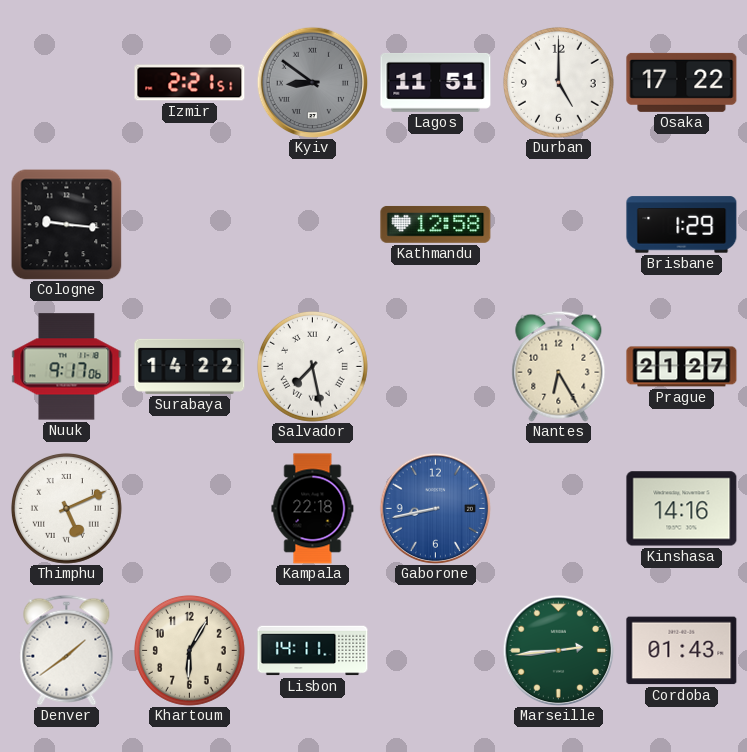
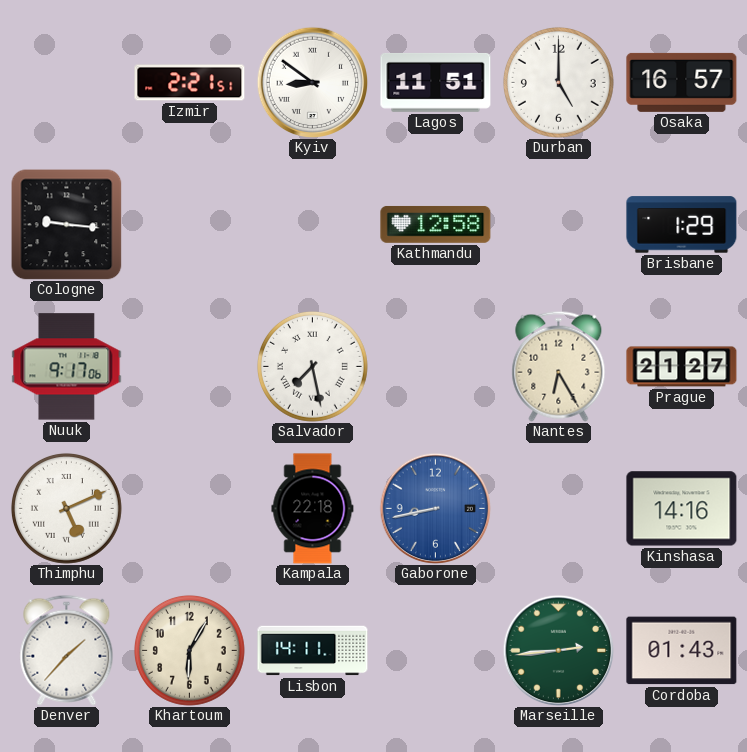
Kyiv dial: grey -> white (312, 82)
Osaka: 17:22 -> 16:57 (682, 82)
Surabaya: 14:22 -> none (190, 366)
Denver: 1:39 -> 1:37 (67, 650)
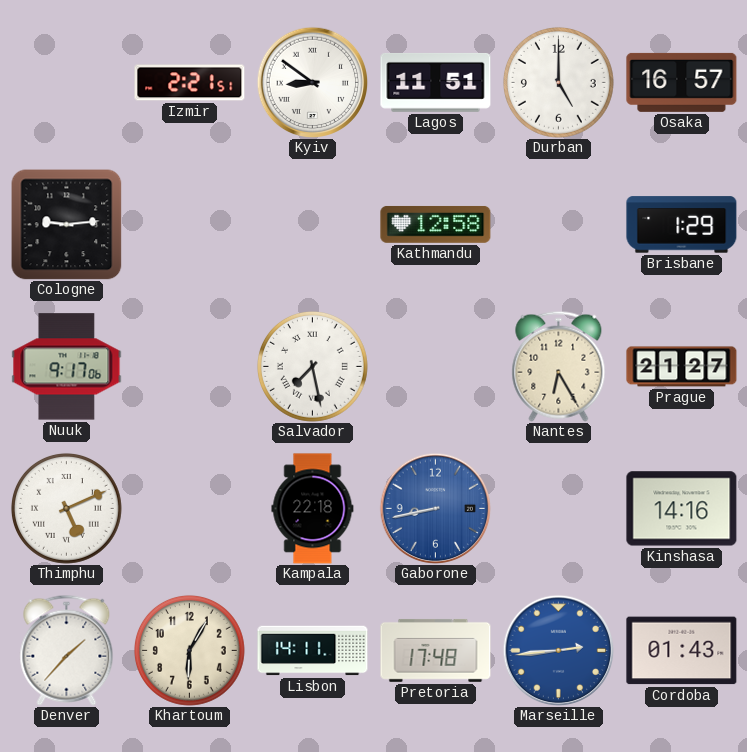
Cologne: 9:16 -> 9:14 (66, 225)
Pretoria: none -> 17:48 (436, 650)
Marseille dial: green -> blue (558, 650)
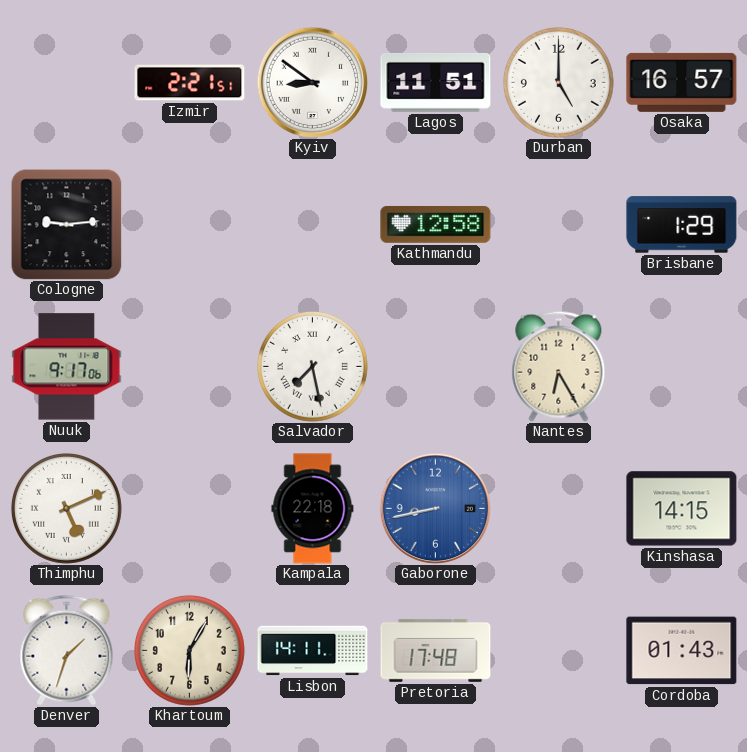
Prague: 21:27 -> none (682, 367)
Kinshasa: 14:16 -> 14:15 (682, 509)
Denver: 1:37 -> 1:33 (67, 650)
Marseille: 2:44 -> none (558, 650)
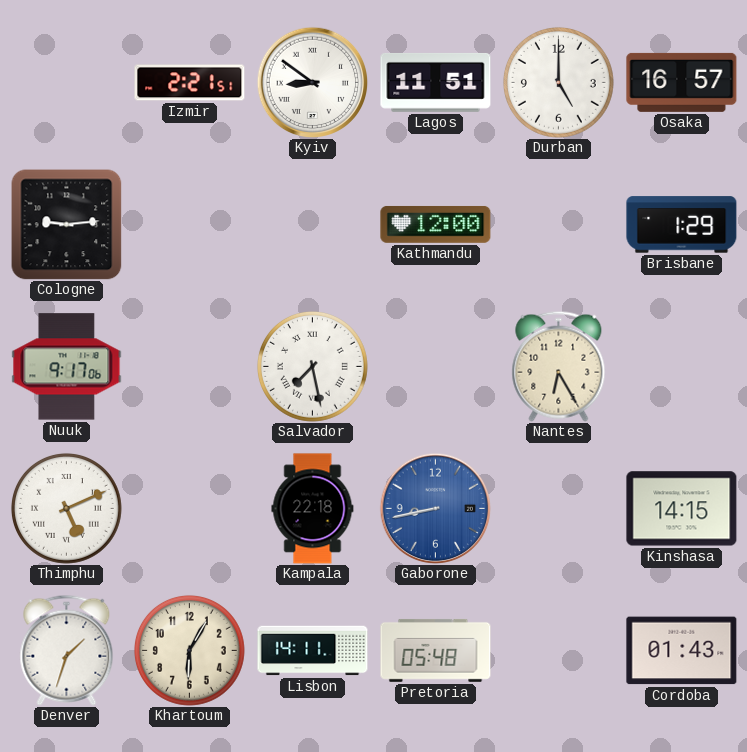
Kathmandu: 12:58 -> 12:00 (436, 224)
Pretoria: 17:48 -> 05:48 (436, 650)
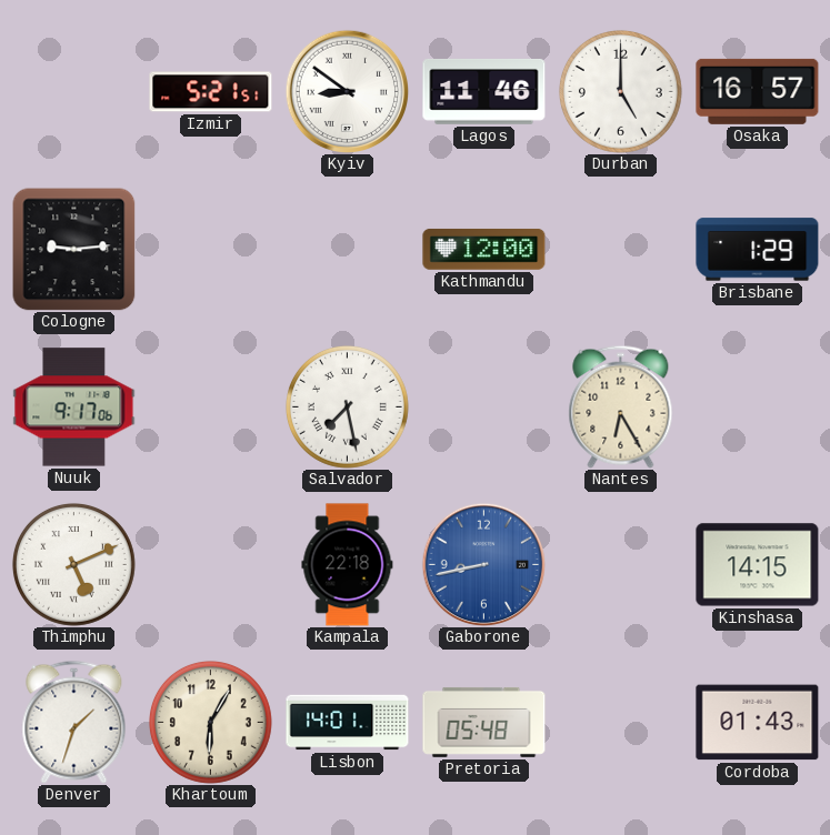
Izmir: 2:21 -> 5:21 (211, 92)
Lagos: 11:51 -> 11:46 (484, 91)
Lisbon: 14:11 -> 14:01 (348, 723)
